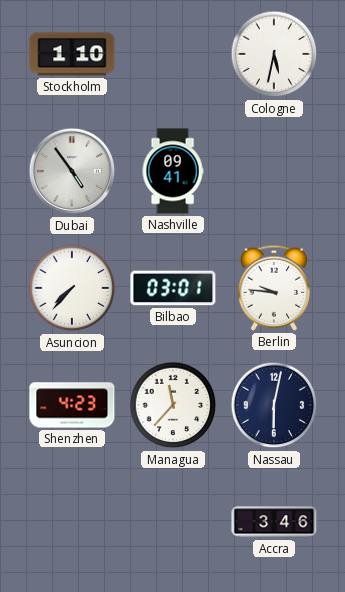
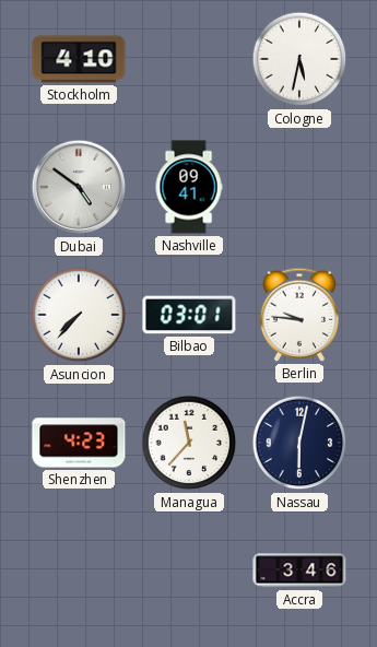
Stockholm: 1:10 -> 4:10 (79, 59)
Dubai: 4:54 -> 4:51 (79, 187)
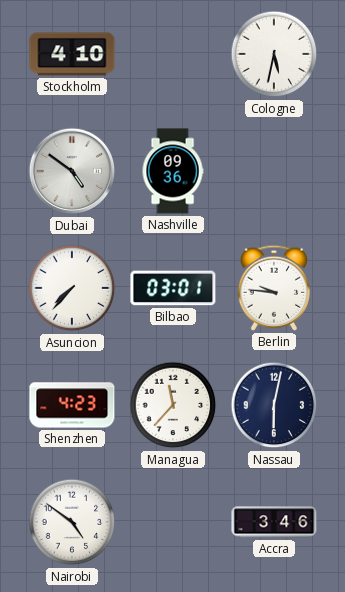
Nashville: 09:41 -> 09:36 (173, 171)
Nairobi: none -> 4:51 (72, 522)
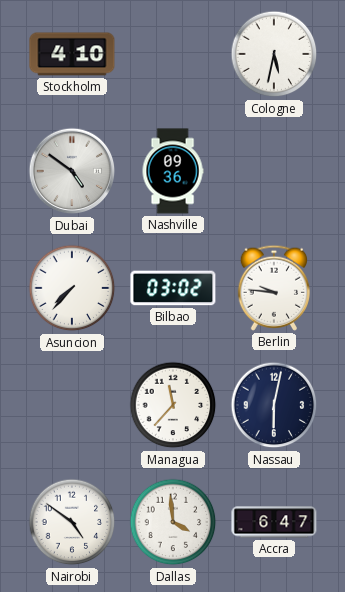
Bilbao: 03:01 -> 03:02 (173, 288)
Shenzhen: 4:23 -> none (72, 405)
Dallas: none -> 3:59 (173, 522)
Accra: 3:46 -> 6:47 (274, 522)
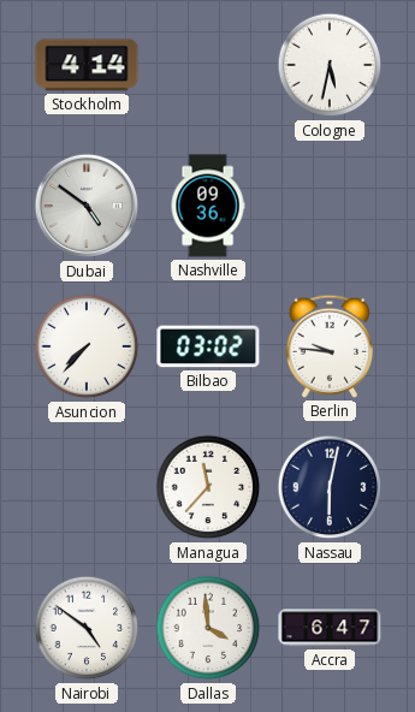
Stockholm: 4:10 -> 4:14 (87, 65)
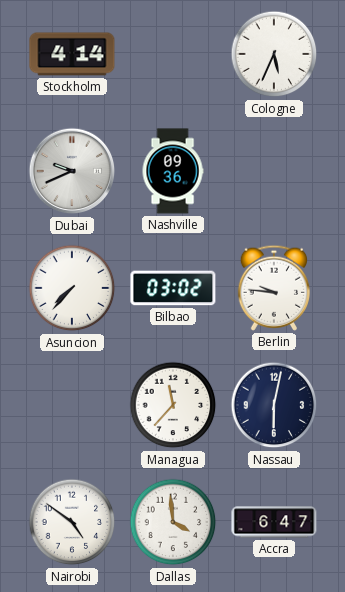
Cologne: 5:32 -> 5:34 (274, 54)
Dubai: 4:51 -> 9:41 (72, 171)
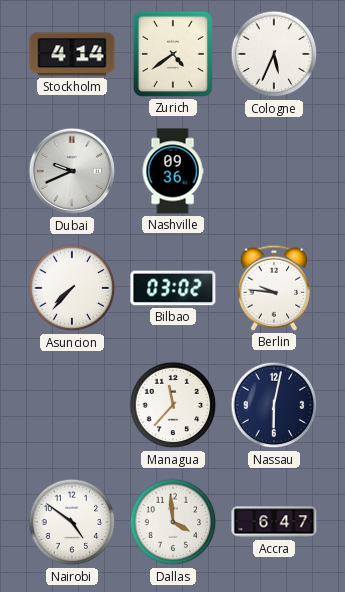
Zurich: none -> 4:39 (173, 54)
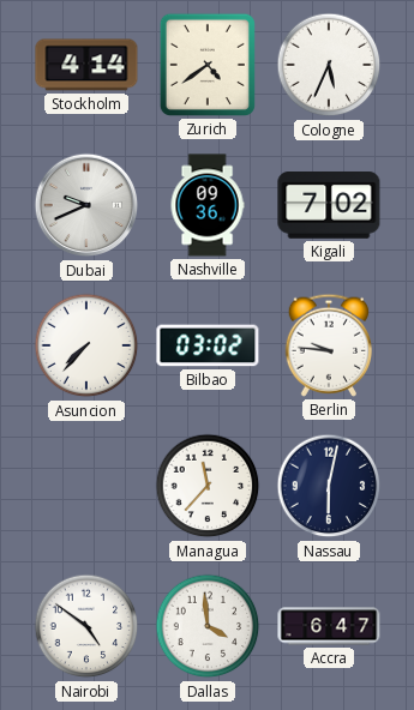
Kigali: none -> 7:02 (329, 206)
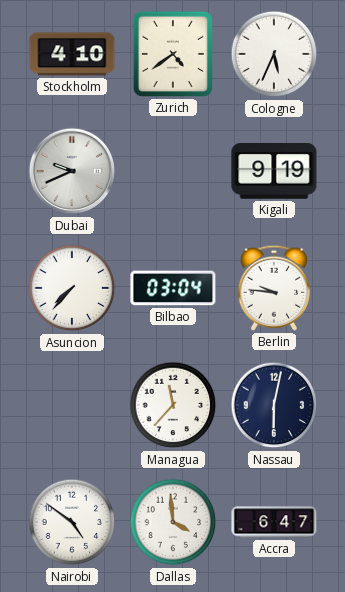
Stockholm: 4:14 -> 4:10 (72, 54)
Nashville: 09:36 -> none (208, 205)
Kigali: 7:02 -> 9:19 (274, 172)
Bilbao: 03:02 -> 03:04 (173, 288)
